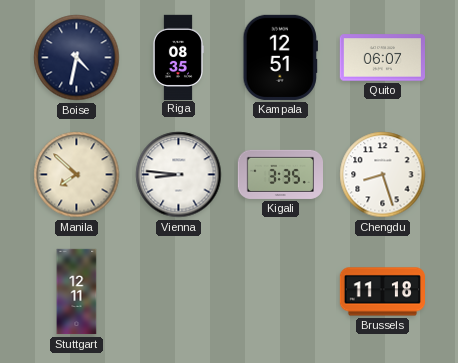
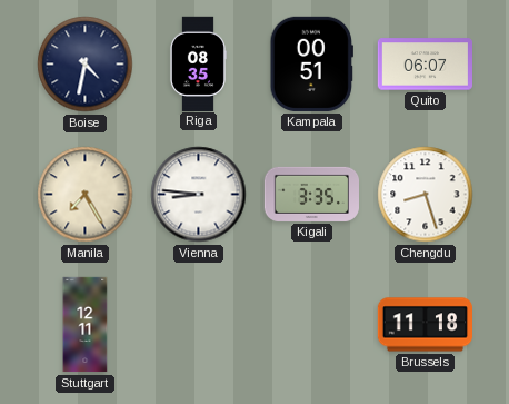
Kampala: 12:51 -> 00:51 (311, 63)
Manila: 7:52 -> 7:25 (86, 195)
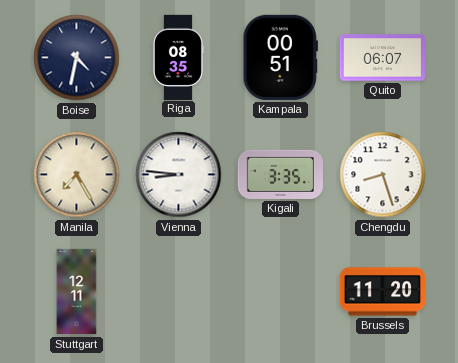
Brussels: 11:18 -> 11:20 (382, 292)
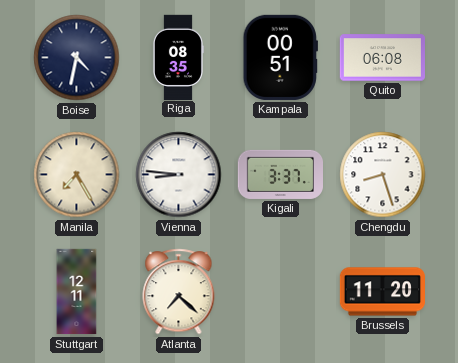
Quito: 06:07 -> 06:08 (382, 58)
Kigali: 3:35 -> 3:37 (280, 174)
Atlanta: none -> 7:22 (179, 292)
